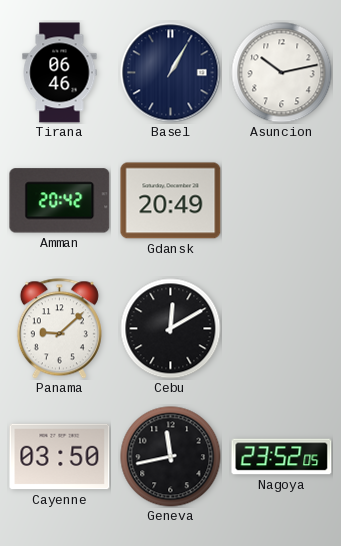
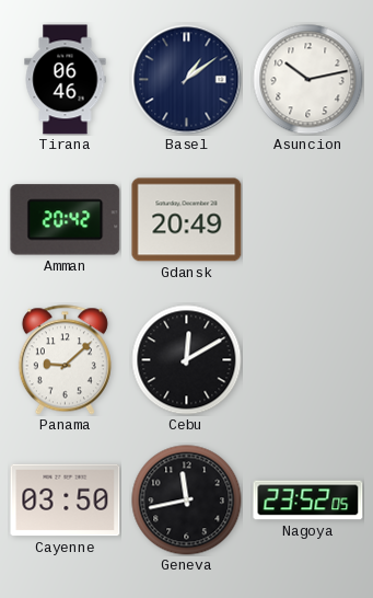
Basel: 1:05 -> 1:09 (187, 80)
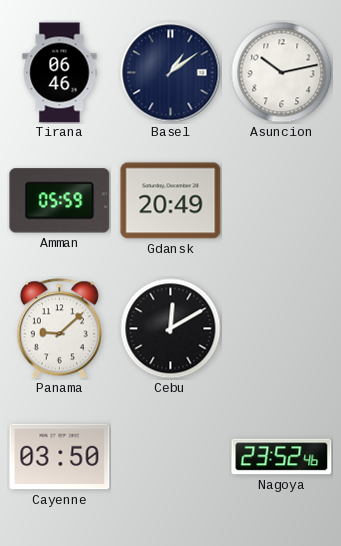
Amman: 20:42 -> 05:59 (60, 201)
Geneva: 11:43 -> none (187, 501)
Nagoya: 23:52:05 -> 23:52:46 (282, 457)
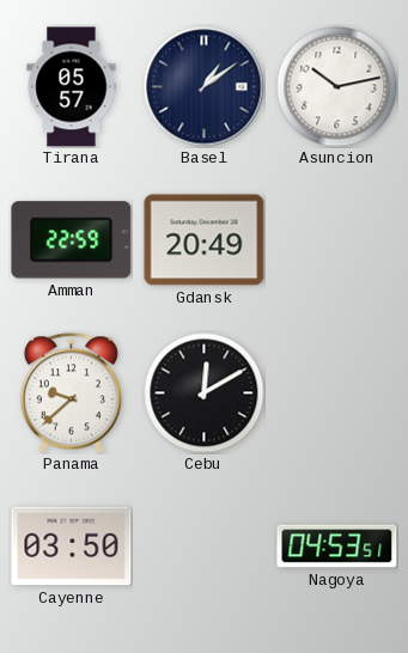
Tirana: 06:46 -> 05:57 (72, 87)
Amman: 05:59 -> 22:59 (72, 240)
Panama: 9:08 -> 9:38 (71, 393)
Nagoya: 23:52 -> 04:53 (337, 547)
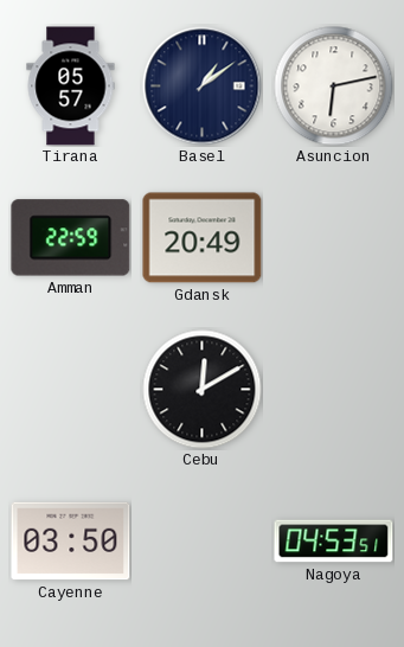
Asuncion: 10:13 -> 6:13 (334, 87)
Panama: 9:38 -> none (71, 393)
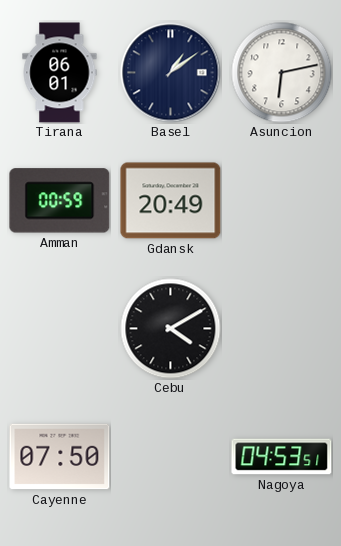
Tirana: 05:57 -> 06:01 (60, 73)
Amman: 22:59 -> 00:59 (60, 201)
Cebu: 12:10 -> 4:10 (171, 329)
Cayenne: 03:50 -> 07:50 (60, 457)
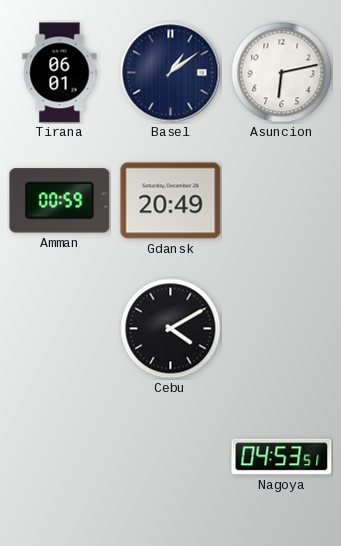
Cayenne: 07:50 -> none (60, 457)
